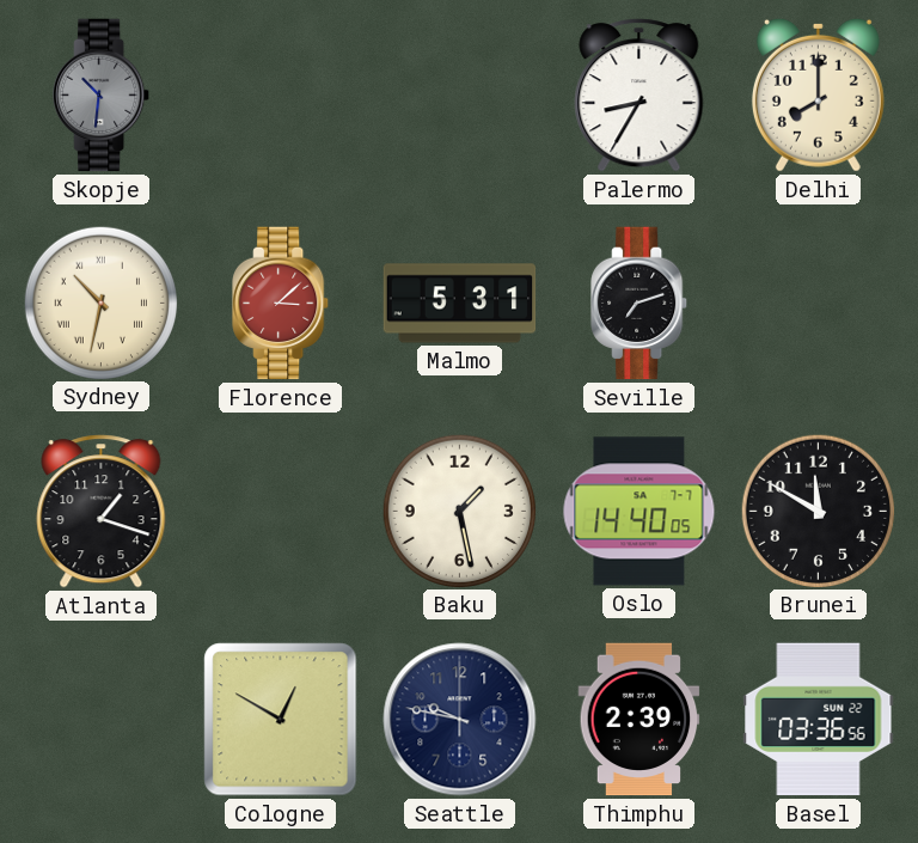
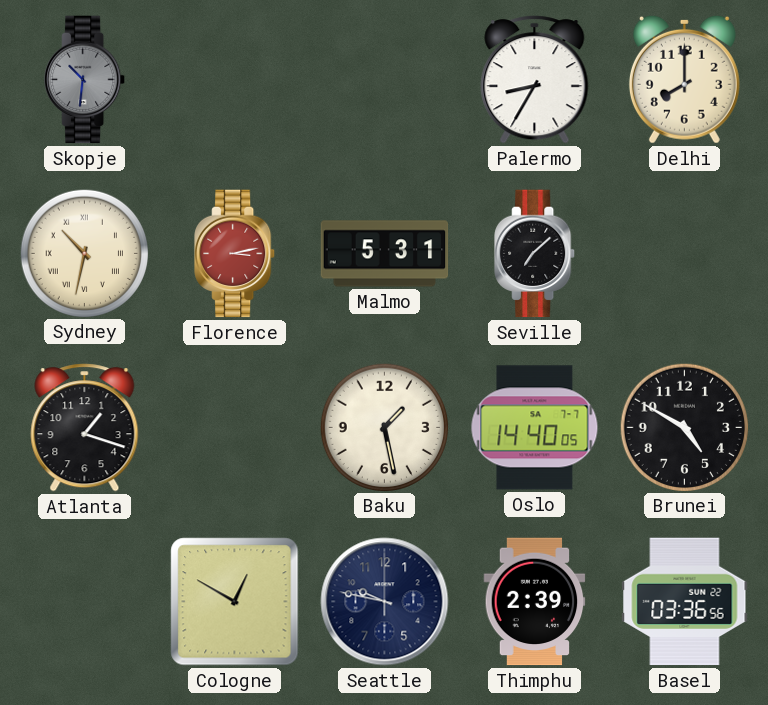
Florence: 3:08 -> 3:13 (235, 254)
Seville: 7:12 -> 7:08 (535, 254)
Brunei: 11:50 -> 4:50 (684, 427)
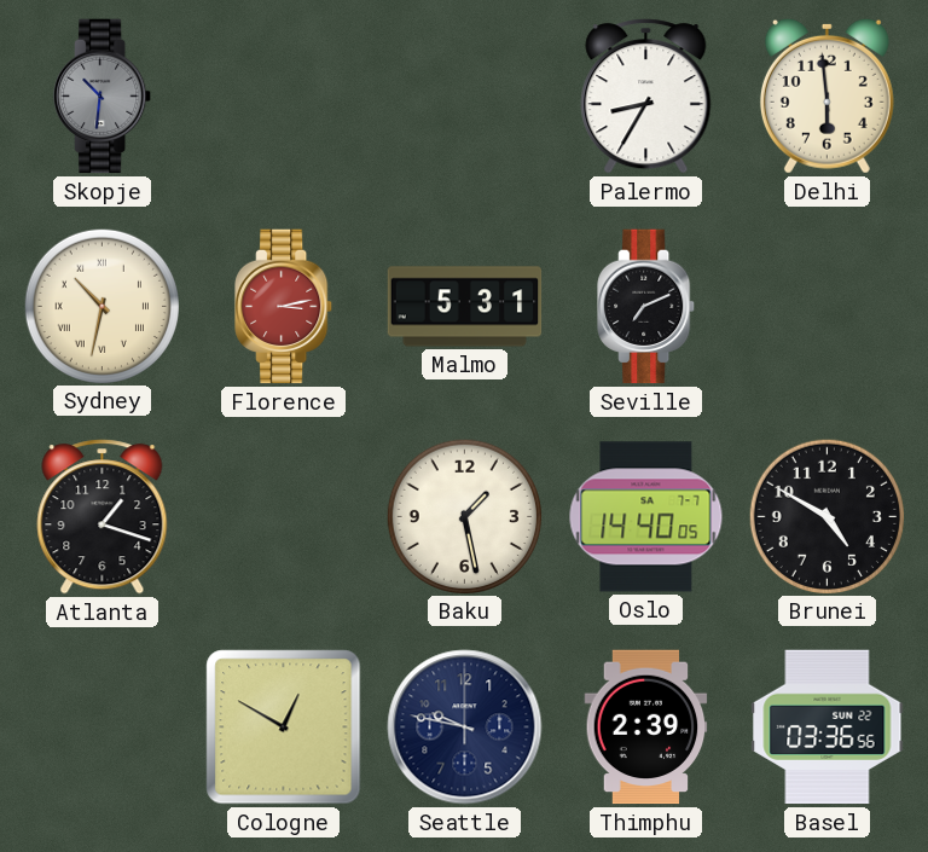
Delhi: 8:00 -> 5:59 (826, 95)
Seville: 7:08 -> 7:11 (646, 307)
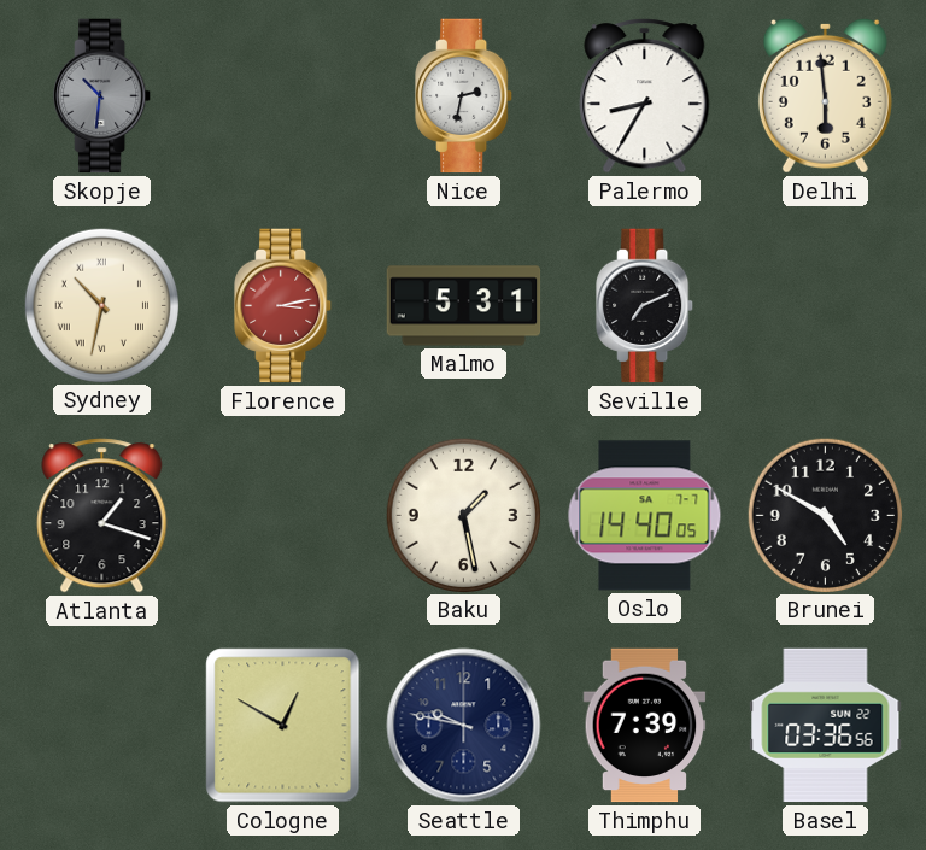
Nice: none -> 2:32 (464, 96)
Thimphu: 2:39 -> 7:39 (645, 726)
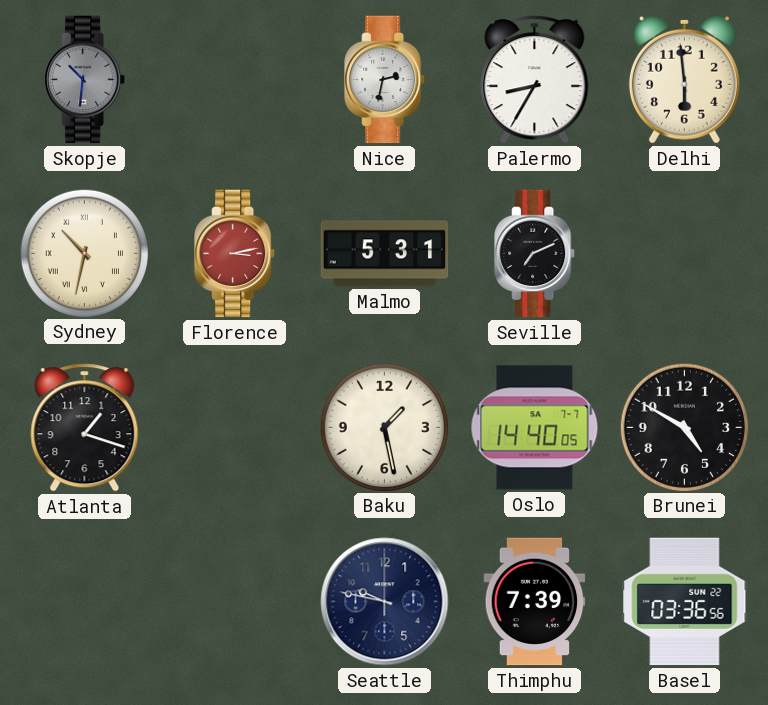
Cologne: 12:50 -> none (283, 726)
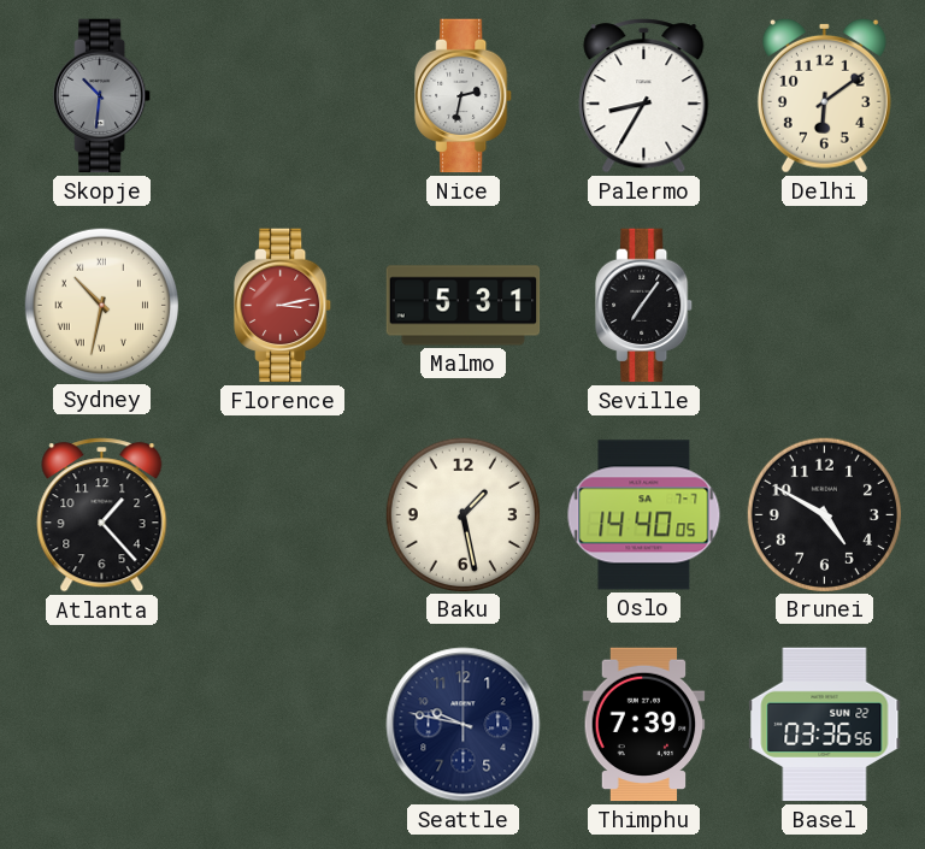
Delhi: 5:59 -> 6:09 (824, 95)
Seville: 7:11 -> 7:06 (644, 306)
Atlanta: 1:18 -> 1:23 (102, 515)
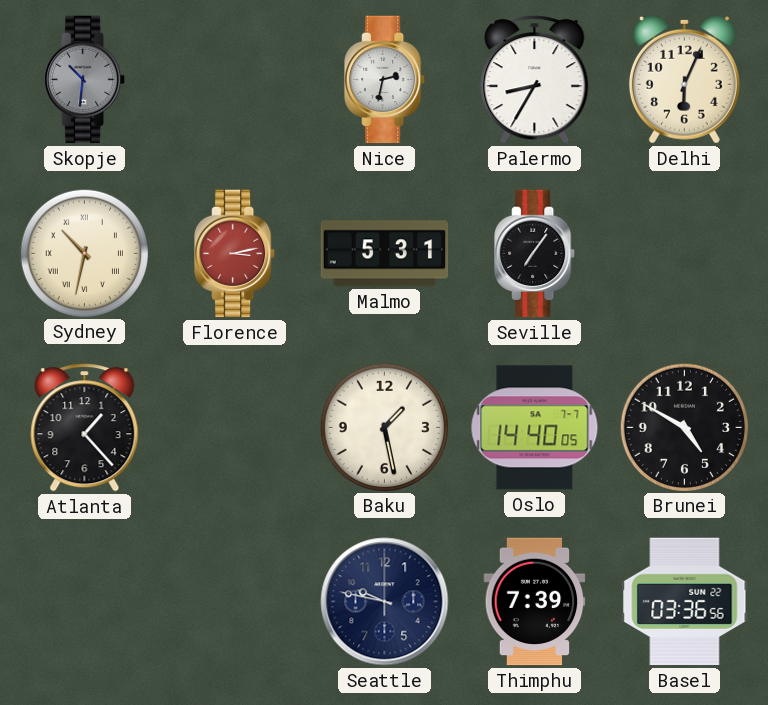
Delhi: 6:09 -> 6:04 (684, 79)
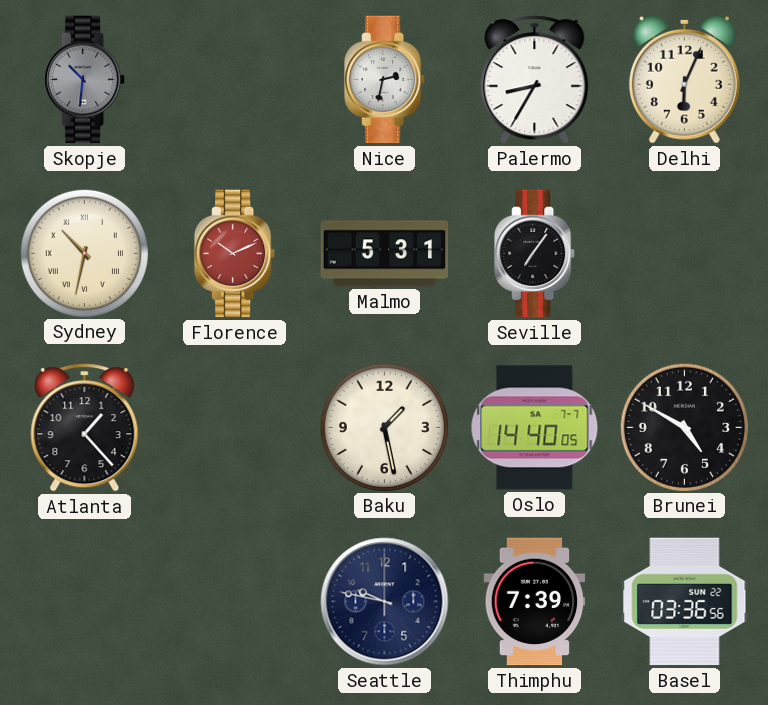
Florence: 3:13 -> 10:11 (235, 254)
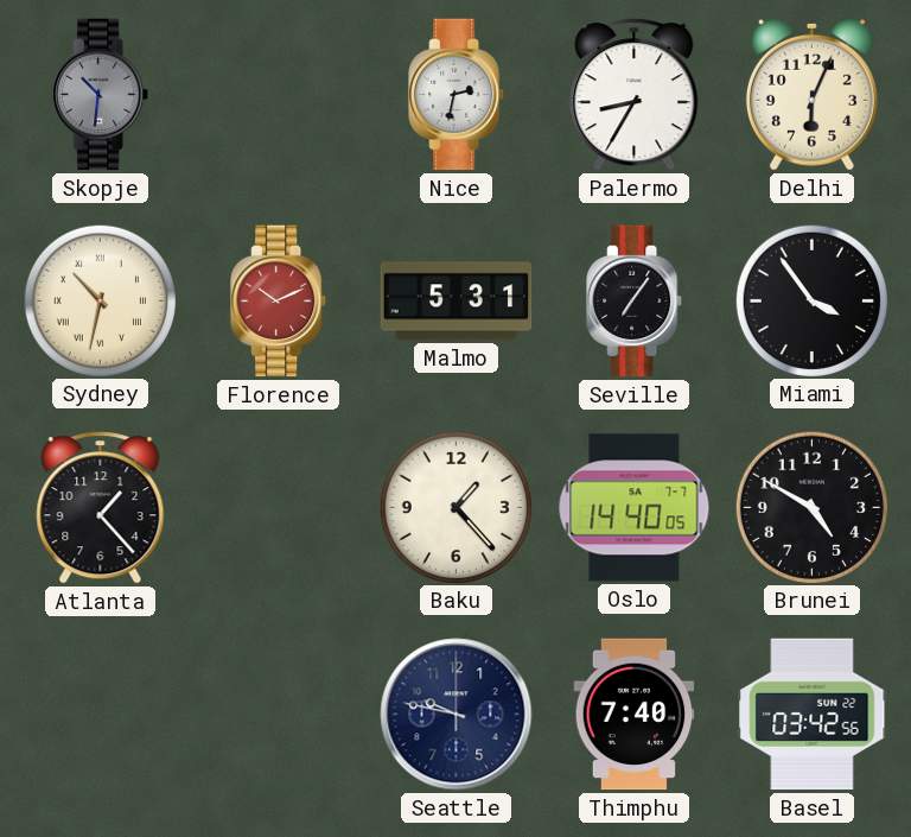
Miami: none -> 3:54 (811, 300)
Baku: 1:28 -> 1:23 (455, 507)
Thimphu: 7:39 -> 7:40 (635, 715)
Basel: 03:36 -> 03:42 (813, 715)
